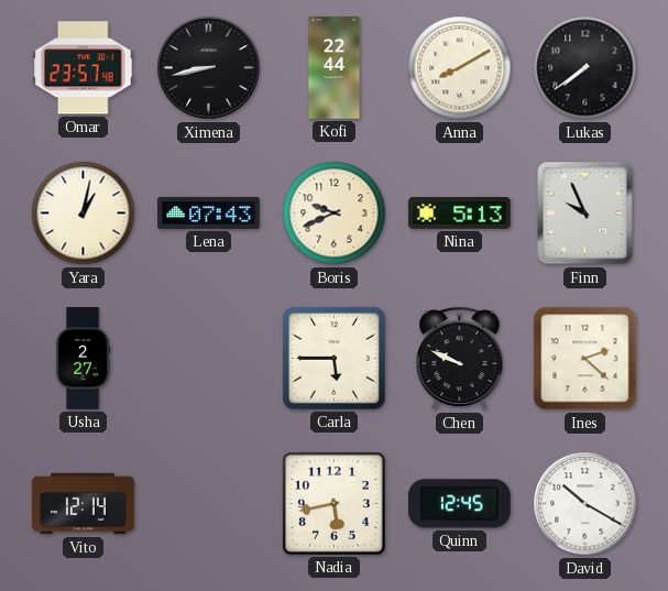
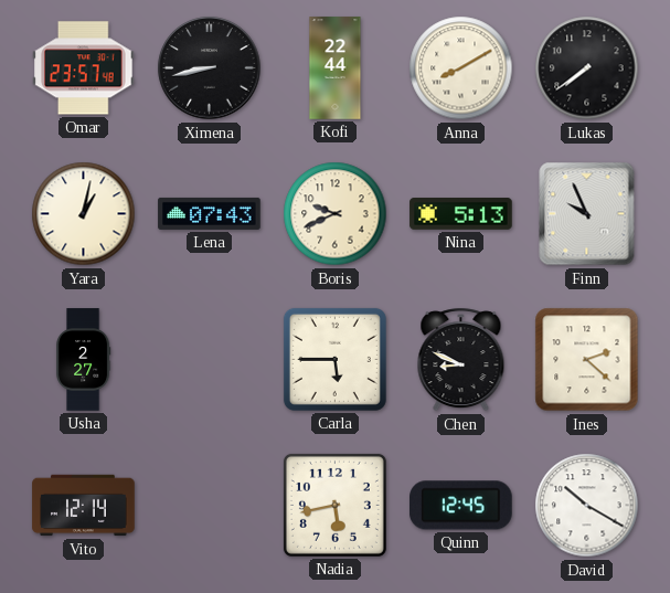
Chen: 9:49 -> 8:49 (461, 360)
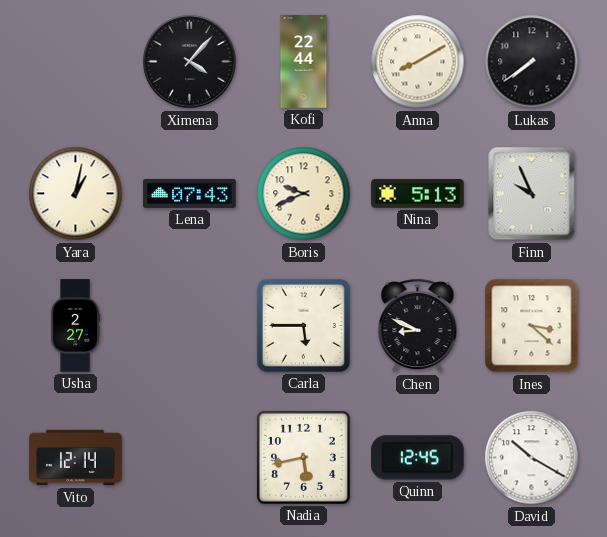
Omar: 23:57 -> none (84, 68)
Ximena: 8:43 -> 4:07 (190, 62)
Ines: 2:22 -> 3:22 (532, 326)
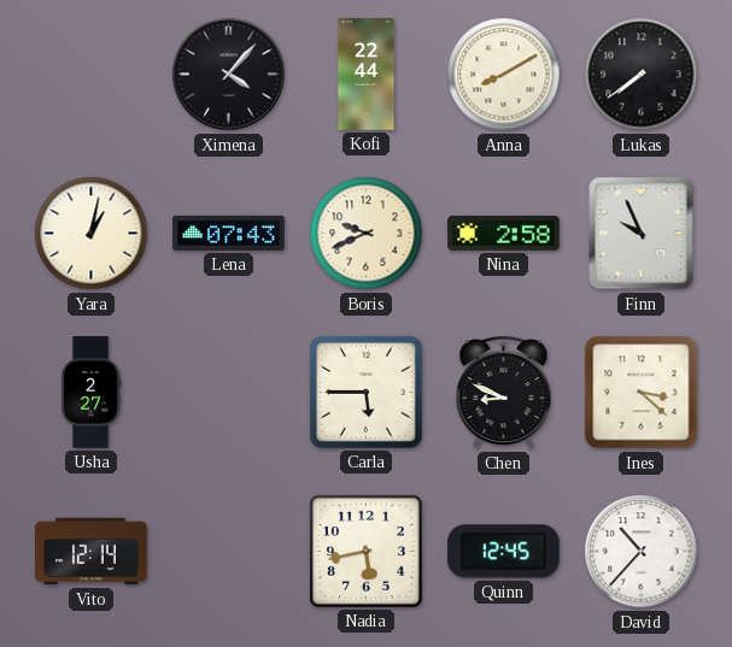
Nina: 5:13 -> 2:58 (504, 234)
David: 10:20 -> 10:37 (642, 552)
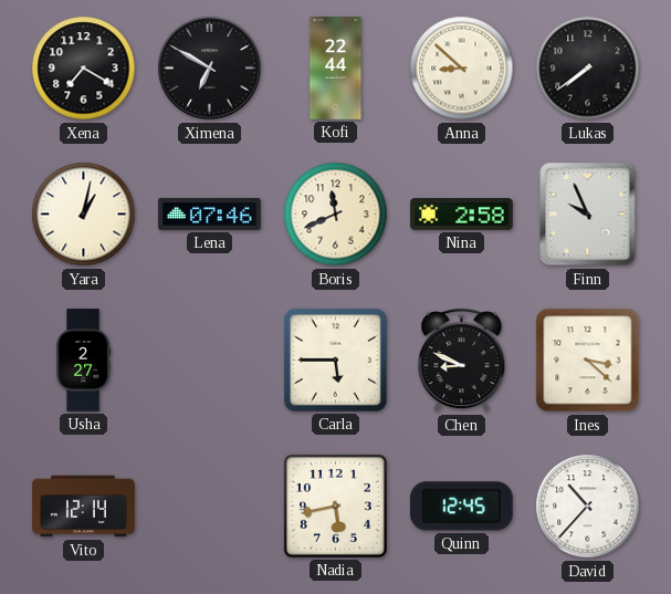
Xena: none -> 7:20 (84, 69)
Ximena: 4:07 -> 6:50 (210, 69)
Anna: 8:10 -> 8:52 (462, 69)
Lena: 07:43 -> 07:46 (210, 213)
Boris: 9:41 -> 11:41 (336, 215)
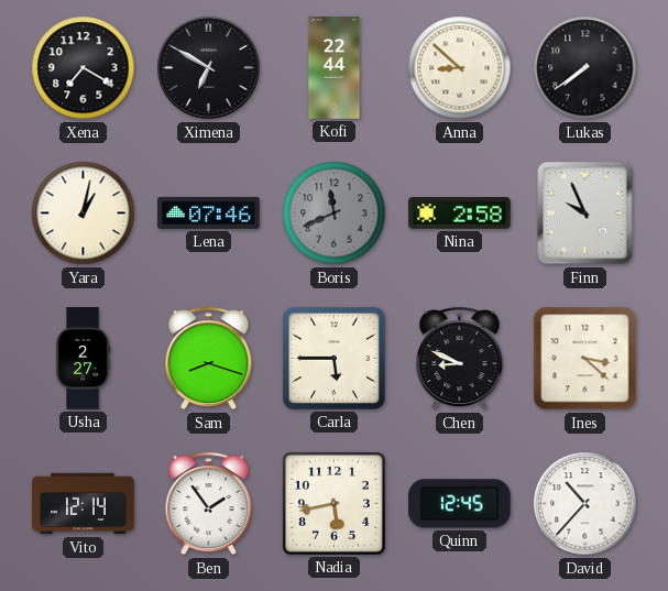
Boris dial: cream -> grey (335, 214)
Sam: none -> 8:18 (209, 359)
Ben: none -> 1:54 (209, 504)
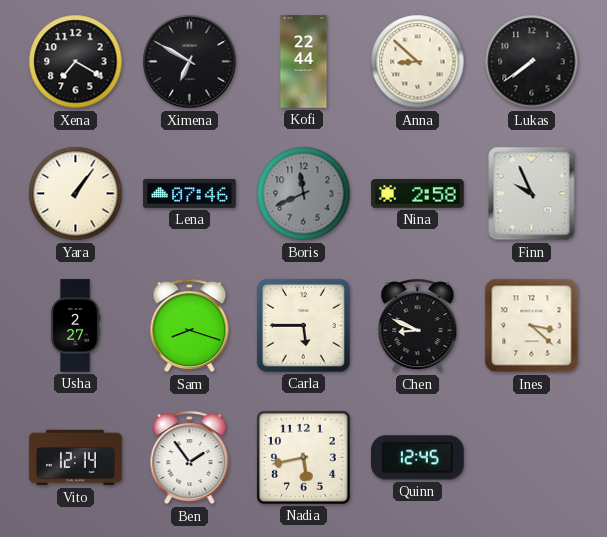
Yara: 1:02 -> 1:06 (76, 194)
David: 10:37 -> none (585, 504)
